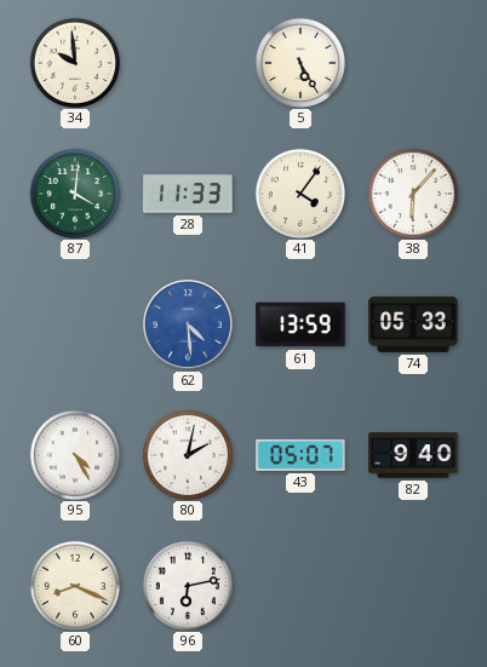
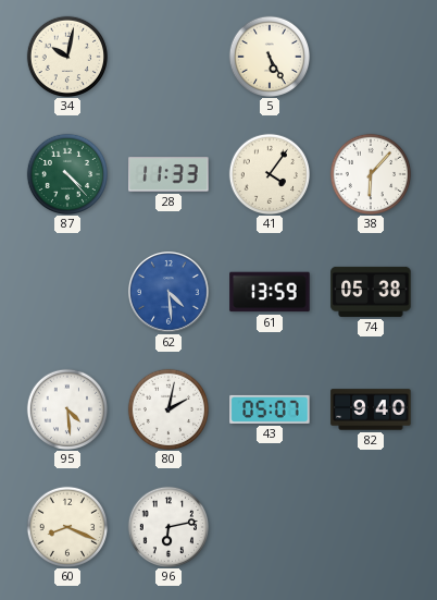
34: 9:59 -> 10:02 (66, 56)
87: 4:01 -> 4:23 (66, 173)
74: 05:33 -> 05:38 (371, 292)
95: 4:25 -> 4:29 (66, 408)
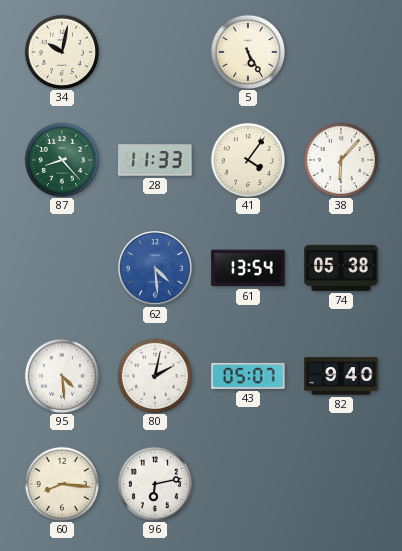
87: 4:23 -> 8:23 (61, 159)
61: 13:59 -> 13:54 (248, 268)
60: 8:19 -> 8:16 (61, 483)
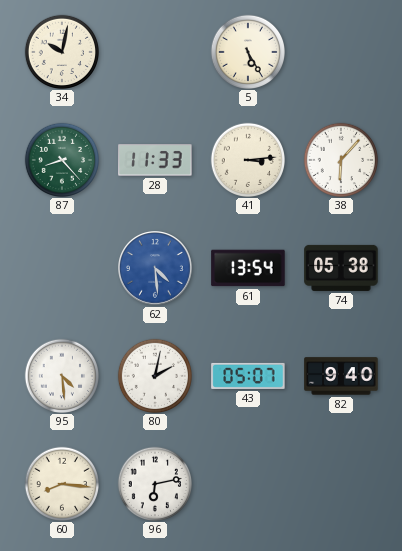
41: 4:06 -> 3:14 (247, 159)
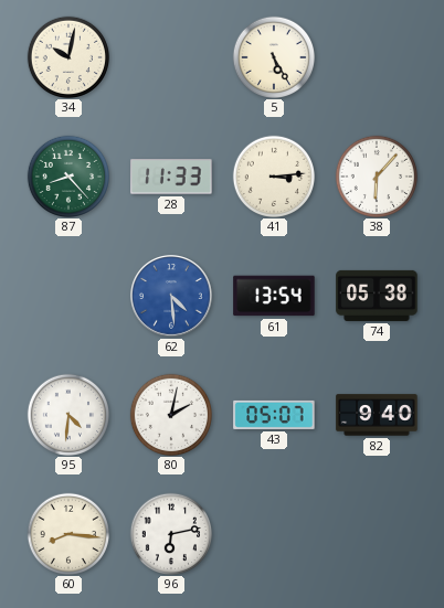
95: 4:29 -> 4:31 (67, 414)
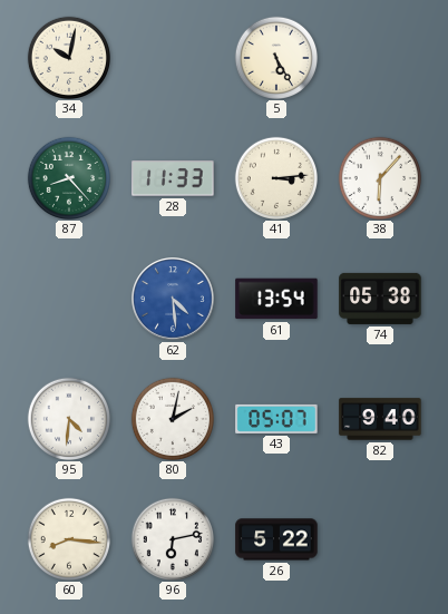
26: none -> 5:22 (276, 539)
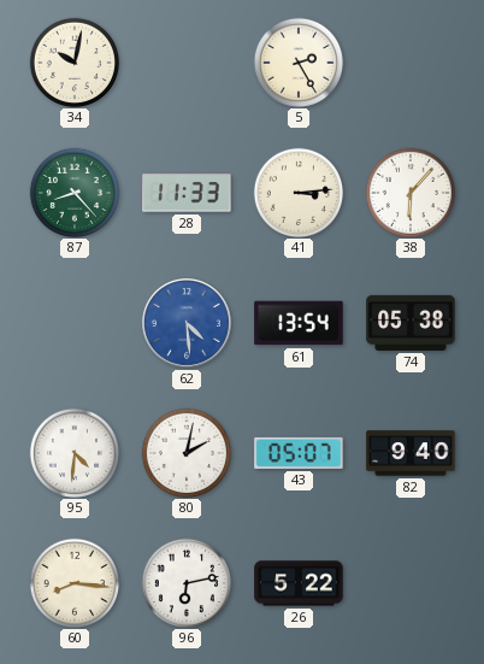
5: 5:25 -> 2:25 (297, 61)
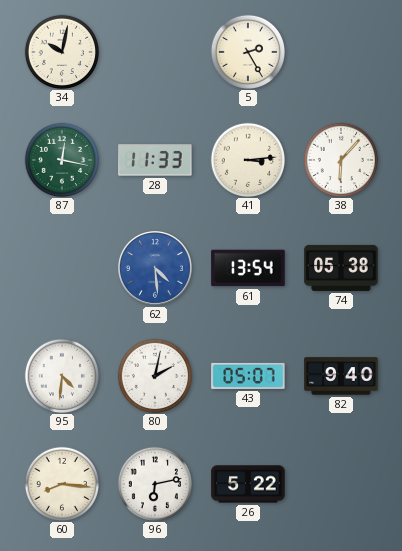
87: 8:23 -> 12:17 (61, 159)
